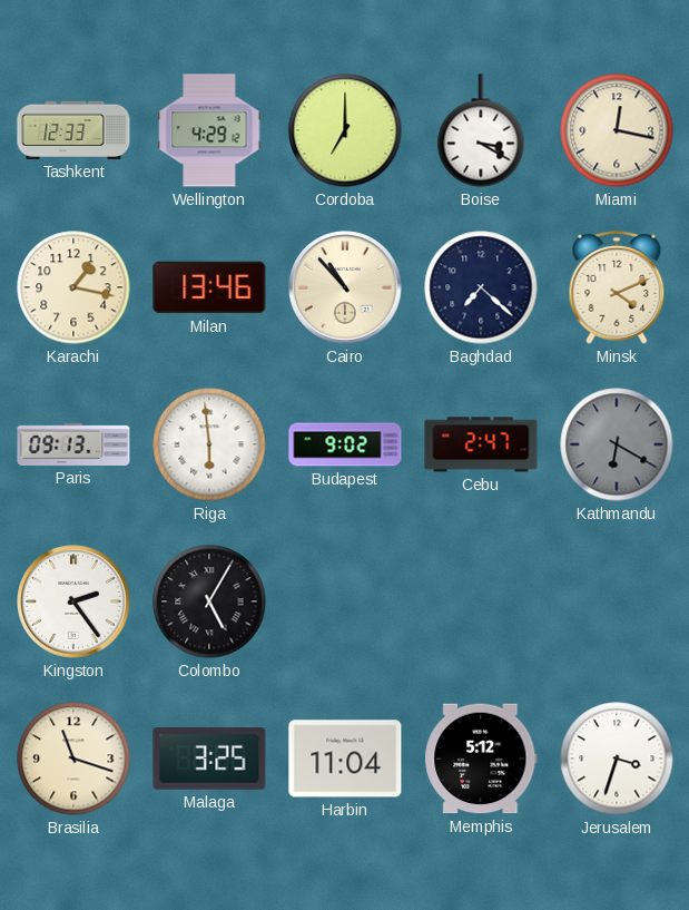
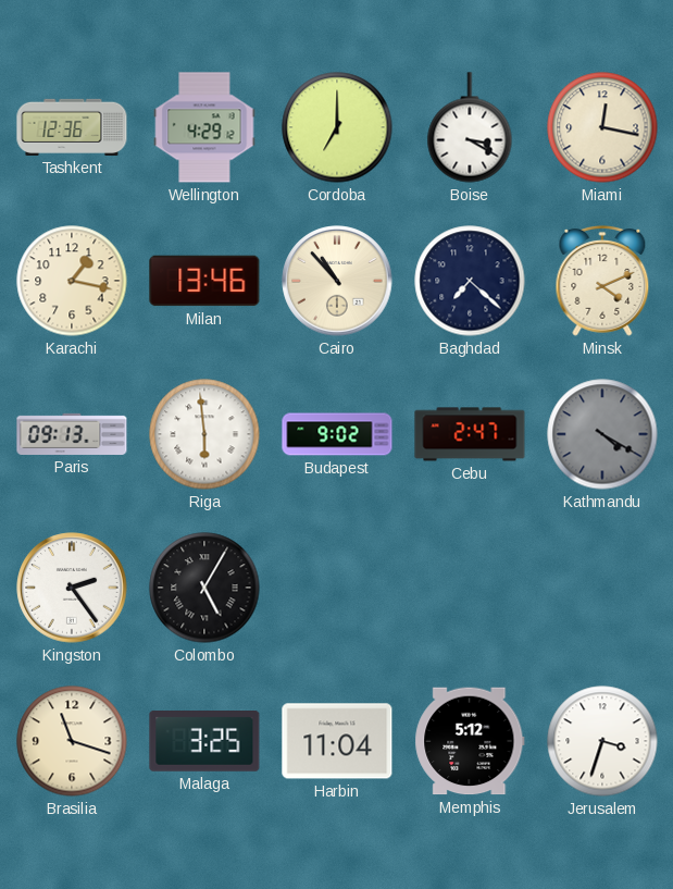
Tashkent: 12:33 -> 12:36 (72, 127)
Kathmandu: 6:20 -> 4:20 (602, 434)
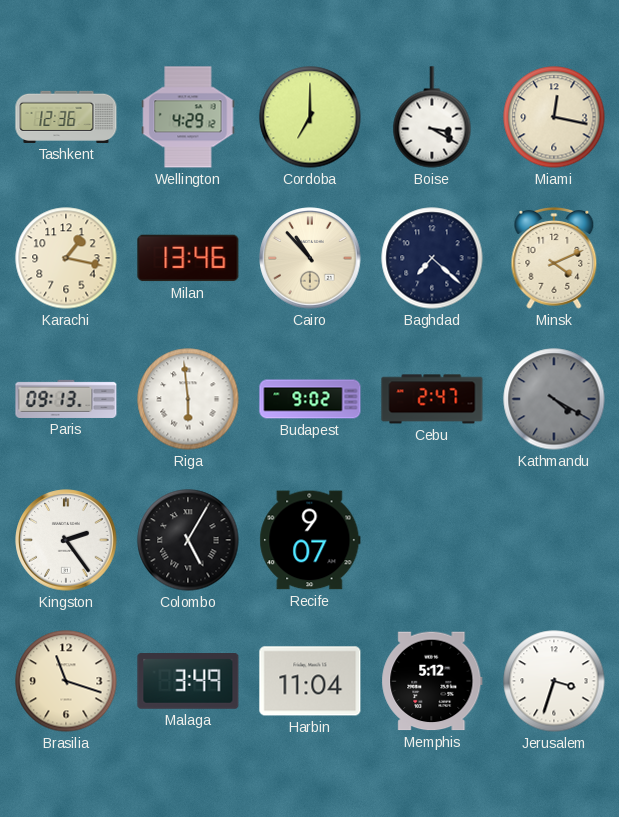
Recife: none -> 9:07 (310, 540)
Malaga: 3:25 -> 3:49 (188, 682)
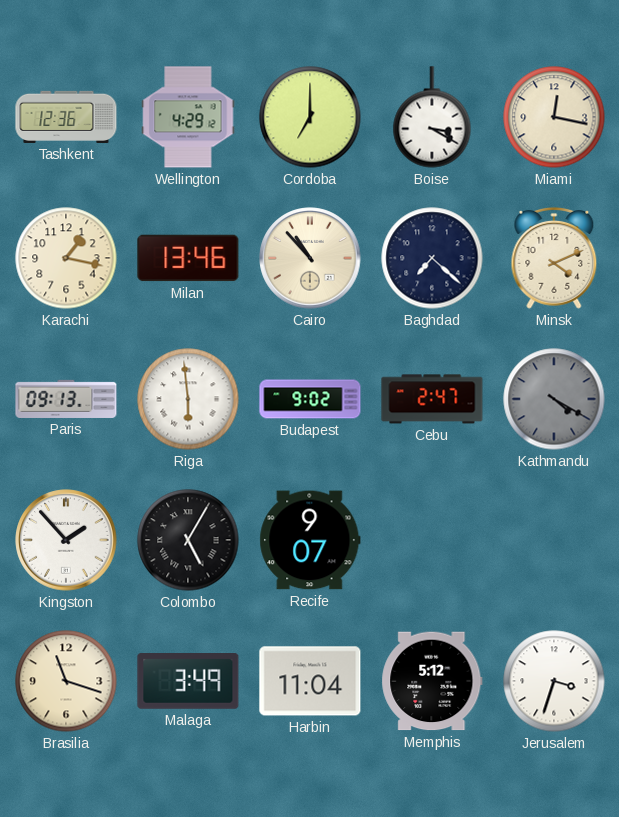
Kingston: 2:24 -> 1:53 (66, 540)
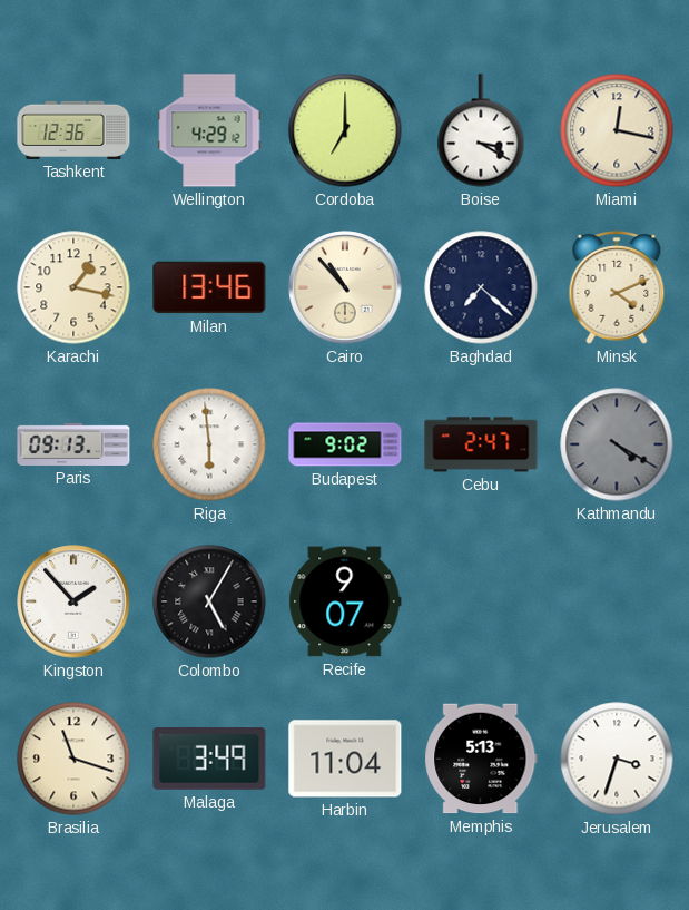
Memphis: 5:12 -> 5:13 (481, 759)
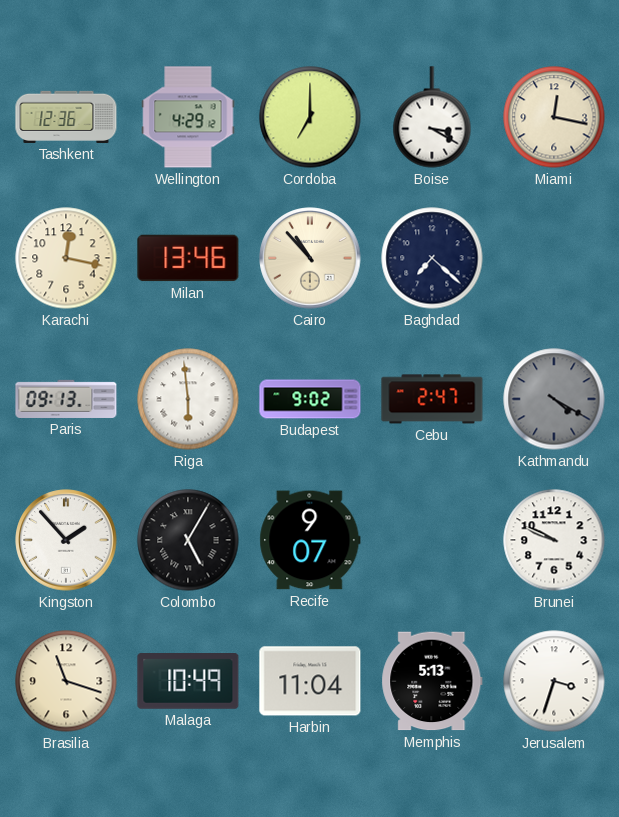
Karachi: 1:17 -> 12:17 (66, 258)
Minsk: 4:11 -> none (617, 287)
Brunei: none -> 9:49 (554, 540)
Malaga: 3:49 -> 10:49 (188, 682)
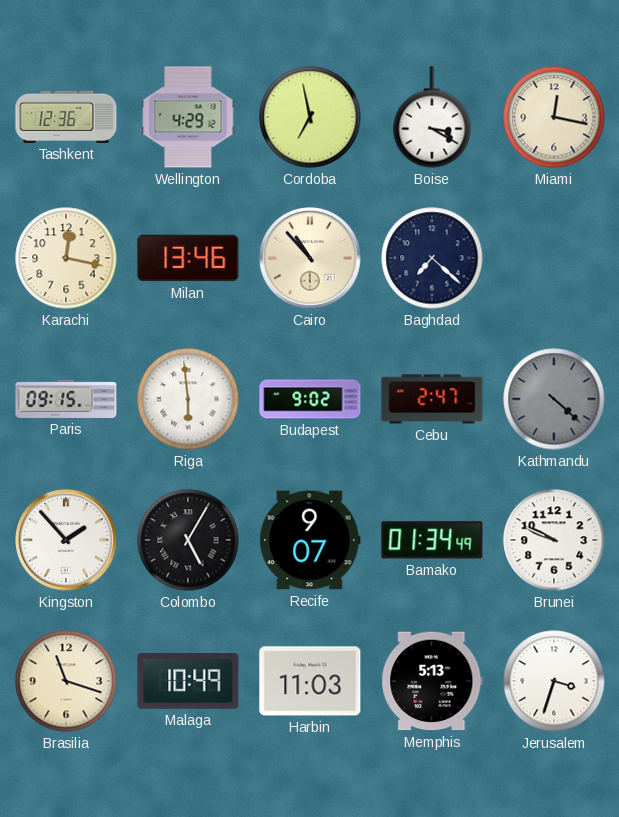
Cordoba: 7:00 -> 6:58 (310, 117)
Paris: 09:13 -> 09:15 (66, 399)
Kathmandu: 4:20 -> 4:22 (554, 399)
Bamako: none -> 01:34 (432, 540)
Harbin: 11:04 -> 11:03 (310, 681)
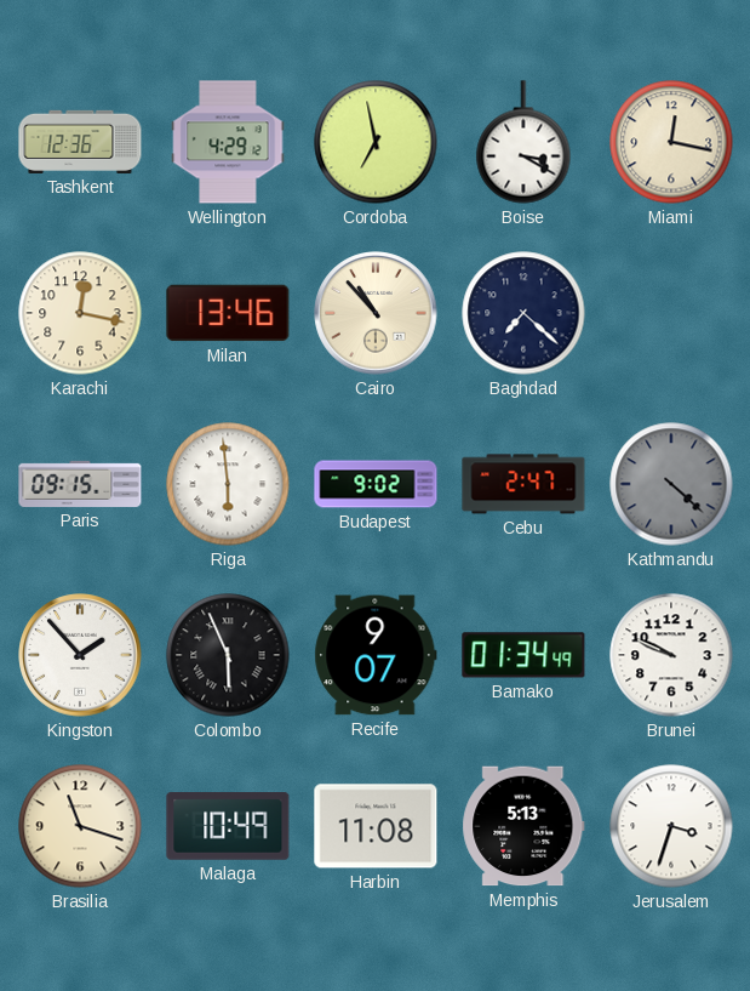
Colombo: 5:05 -> 5:56 (228, 655)
Harbin: 11:03 -> 11:08 (376, 826)
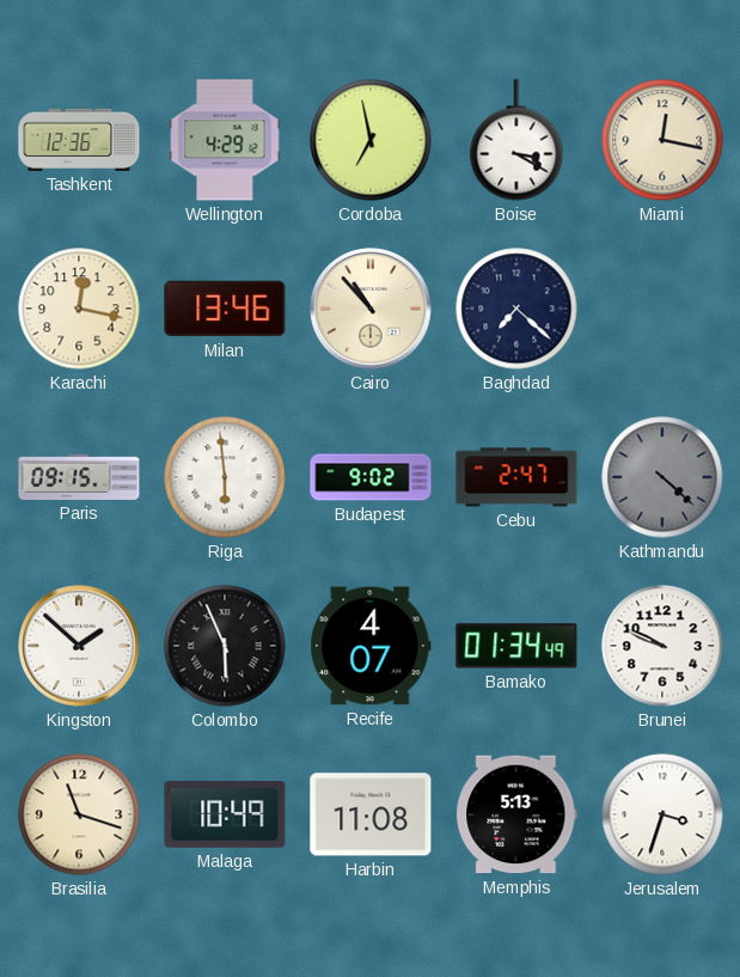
Kingston: 1:53 -> 1:52 (79, 646)
Recife: 9:07 -> 4:07 (371, 646)
